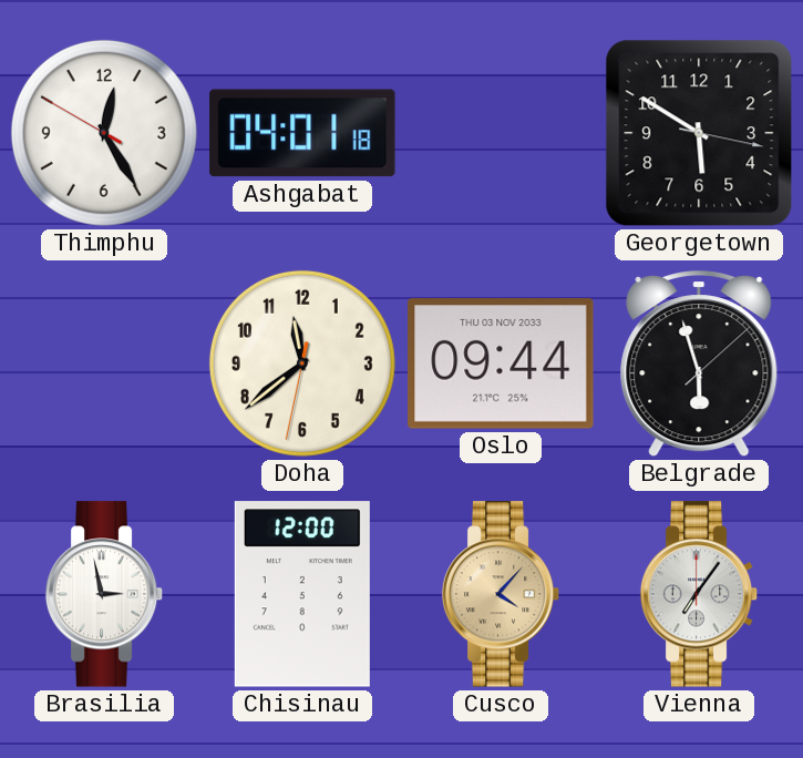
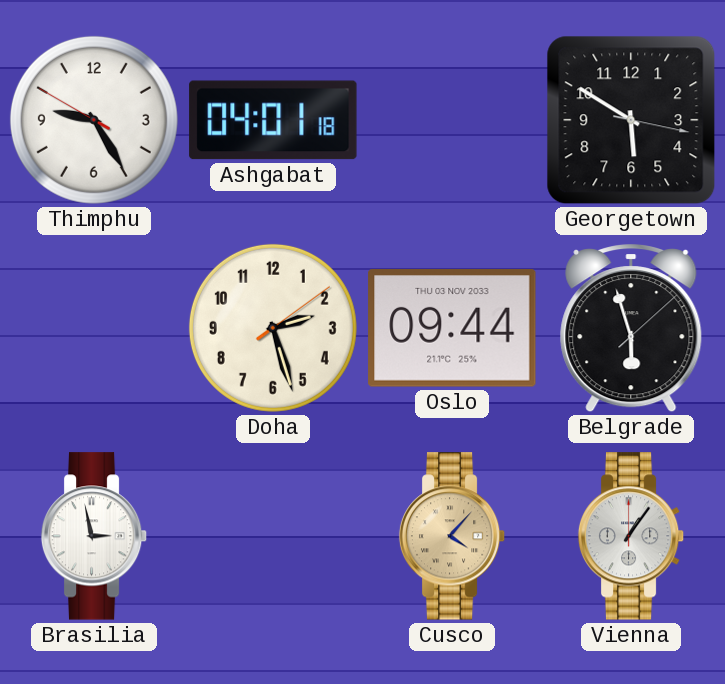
Thimphu: 12:24 -> 9:24 (94, 120)
Doha: 11:38 -> 2:27 (273, 328)
Chisinau: 12:00 -> none (302, 594)
Vienna: 7:06 -> 1:06 (631, 536)
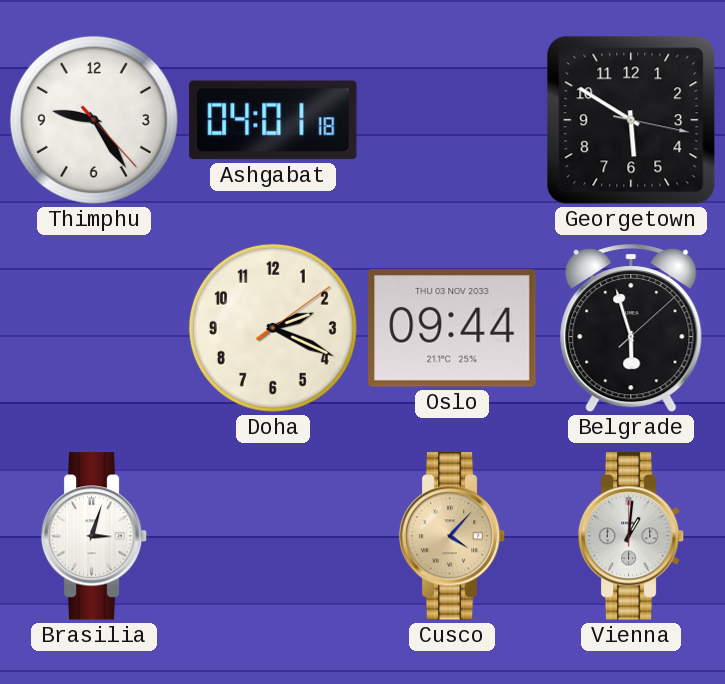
Thimphu: 9:24:50 -> 9:24:23 (94, 120)
Doha: 2:27 -> 2:19 (273, 328)
Brasilia: 2:58 -> 3:03 (94, 536)
Vienna: 1:06 -> 1:01 (631, 536)
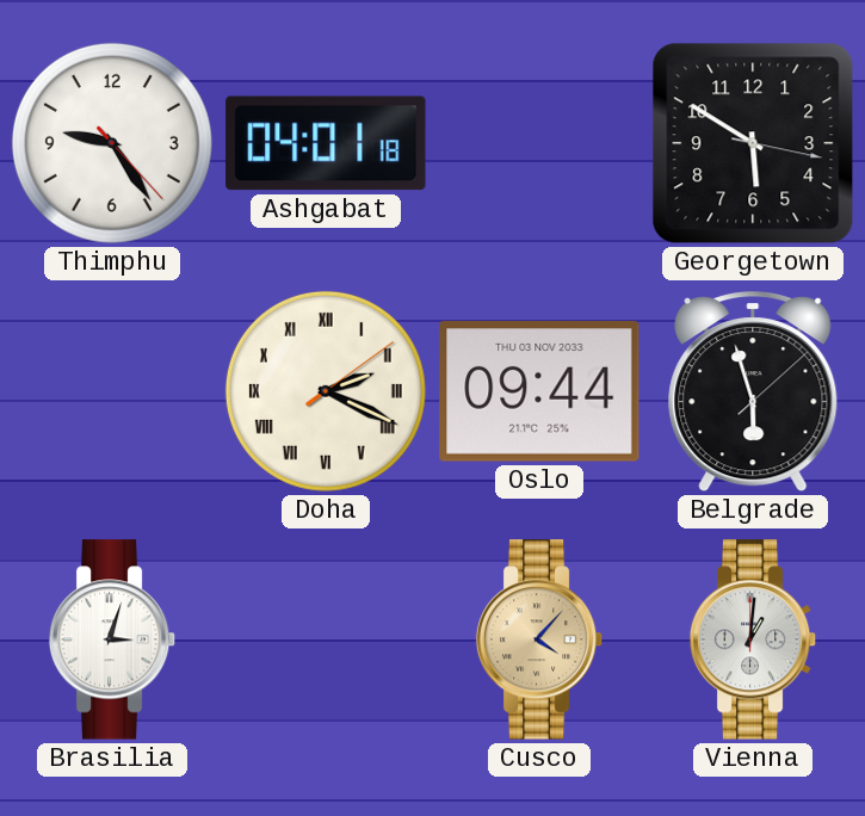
Doha numerals: Arabic -> Roman (326, 391)
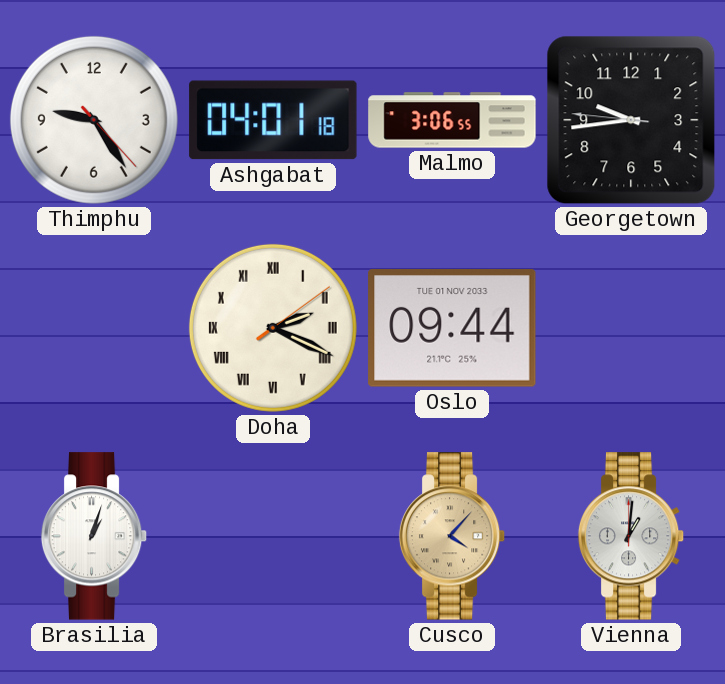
Malmo: none -> 3:06 (452, 120)
Georgetown: 5:50 -> 9:43 (631, 120)
Oslo date: THU 03 NOV 2033 -> TUE 01 NOV 2033 (452, 328)
Belgrade: 5:57 -> none (753, 392)
Brasilia: 3:03 -> 1:03 (94, 536)
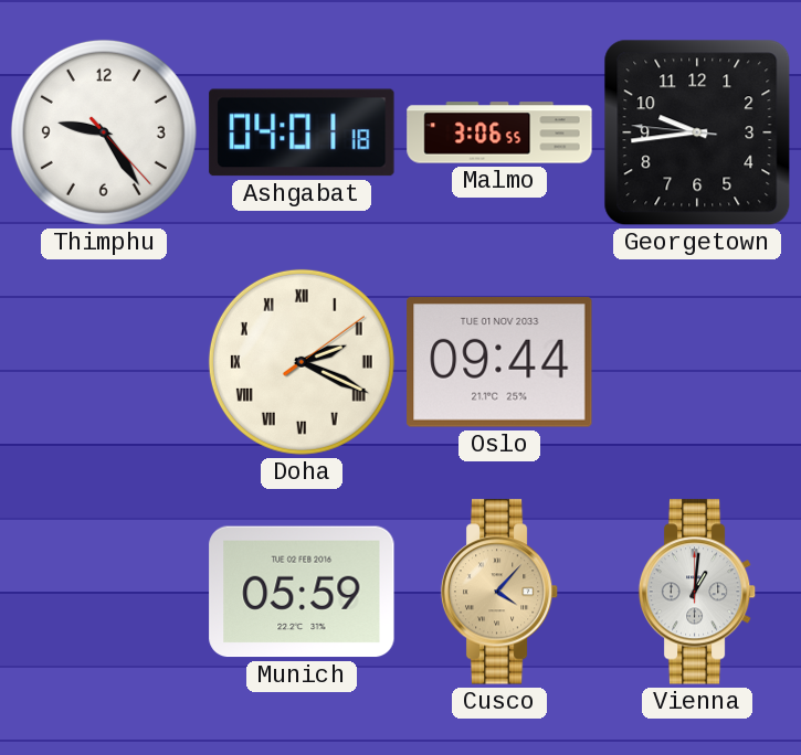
Brasilia: 1:03 -> none (94, 536)
Munich: none -> 05:59 (302, 592)
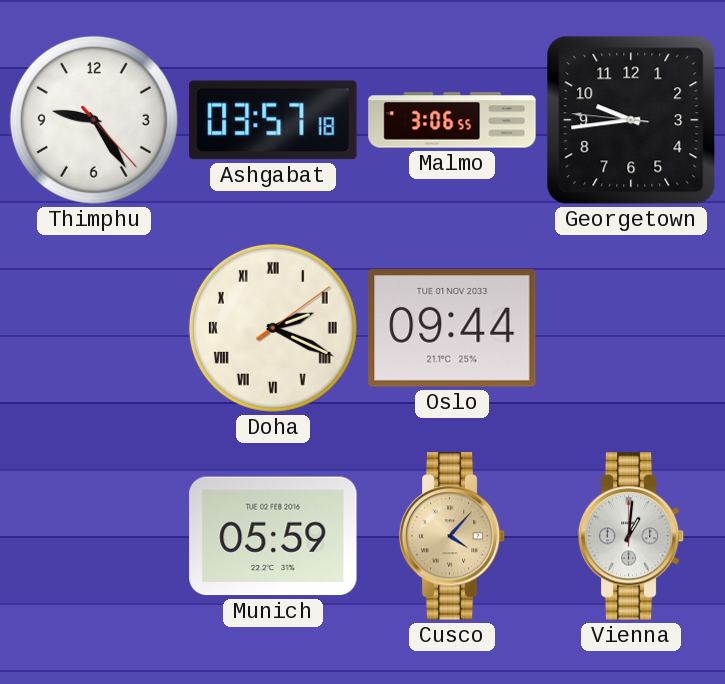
Ashgabat: 04:01 -> 03:57 (273, 120)
